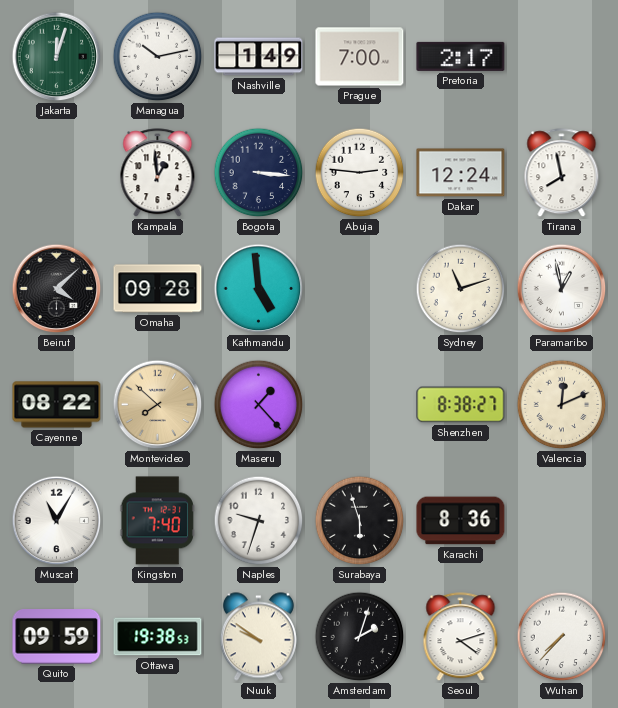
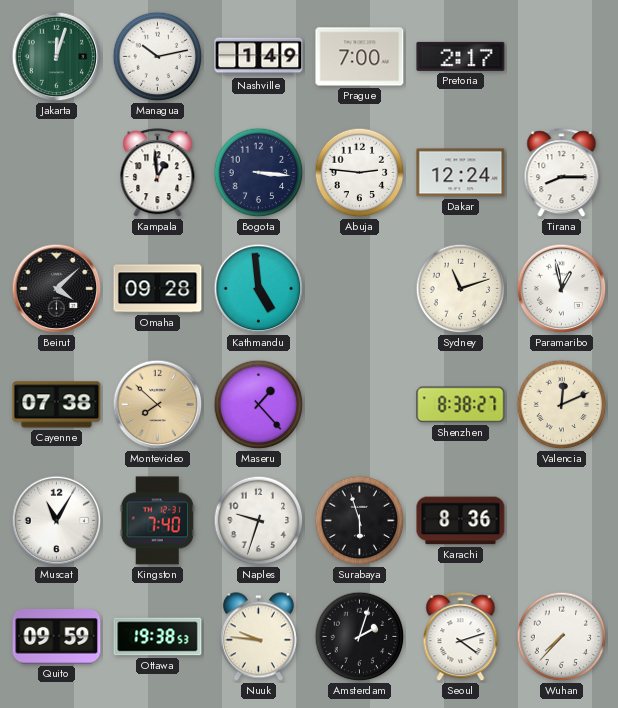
Tirana: 7:58 -> 8:15 (562, 173)
Cayenne: 08:22 -> 07:38 (57, 405)
Nuuk: 9:51 -> 9:46 (258, 637)
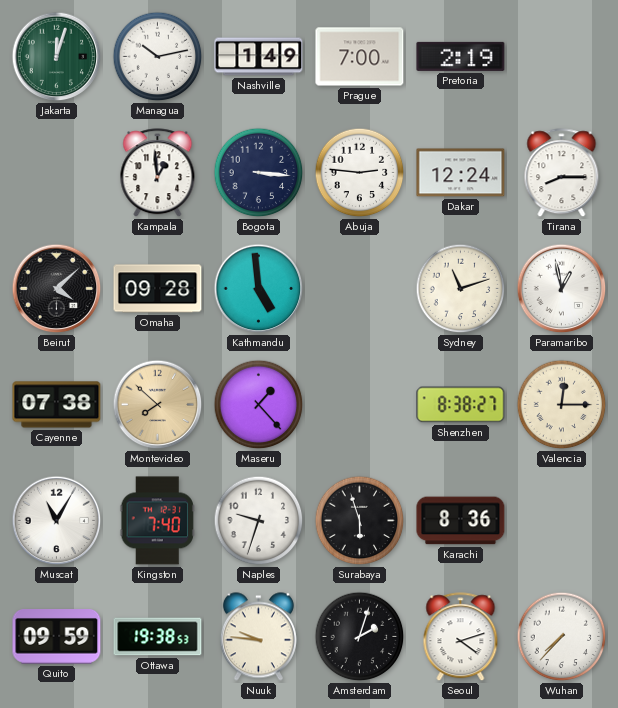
Pretoria: 2:17 -> 2:19 (461, 56)
Valencia: 12:11 -> 12:15 (562, 405)
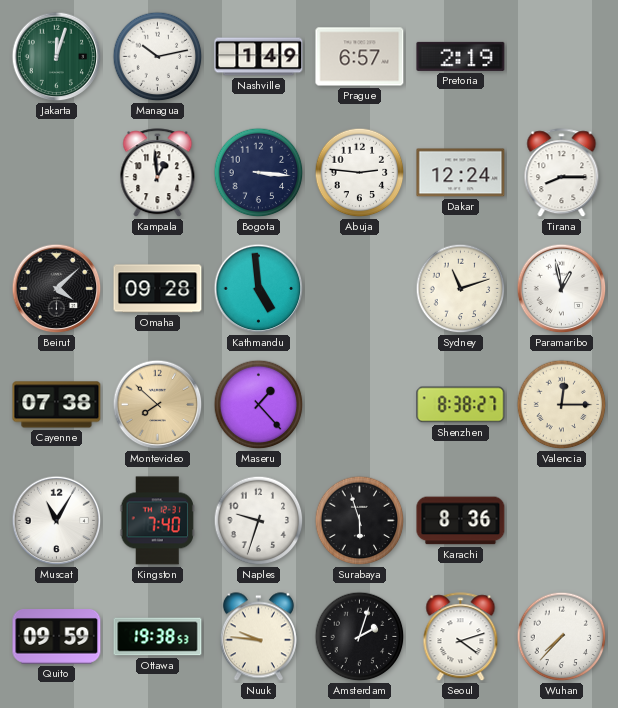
Prague: 7:00 -> 6:57 (360, 57)
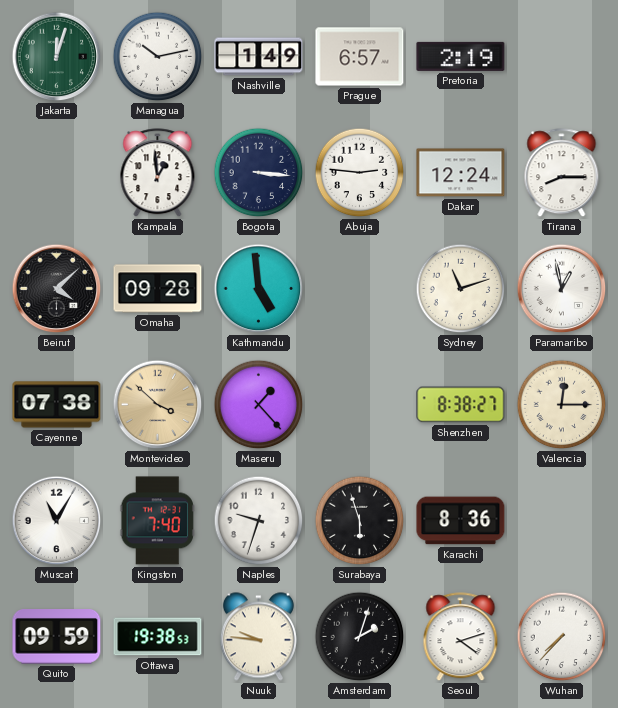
Montevideo: 7:52 -> 3:52 (158, 405)
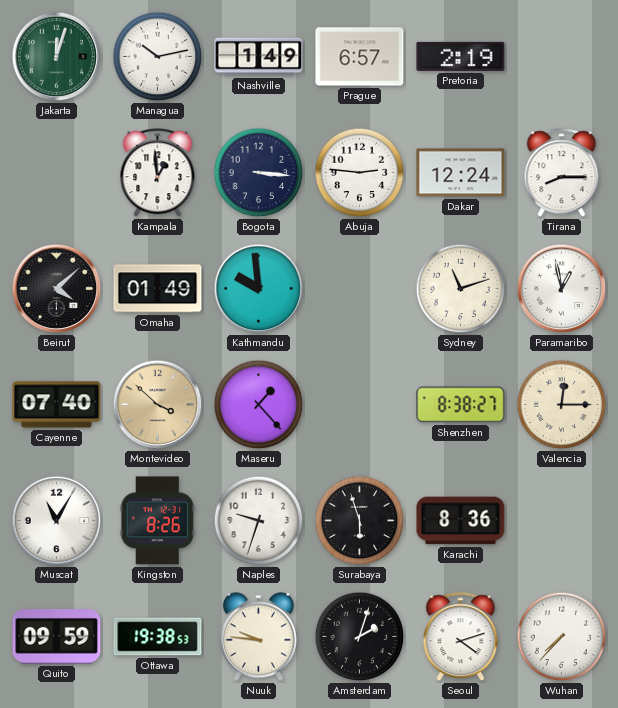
Omaha: 09:28 -> 01:49 (158, 289)
Kathmandu: 4:59 -> 9:59 (259, 289)
Cayenne: 07:38 -> 07:40 (57, 405)
Kingston: 7:40 -> 8:26 (157, 521)
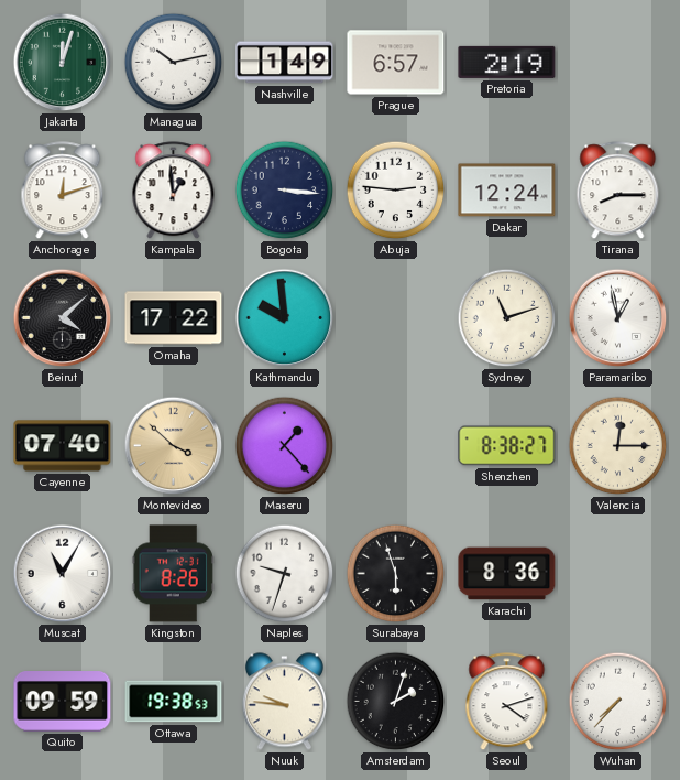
Anchorage: none -> 12:12 (63, 191)
Omaha: 01:49 -> 17:22 (174, 318)
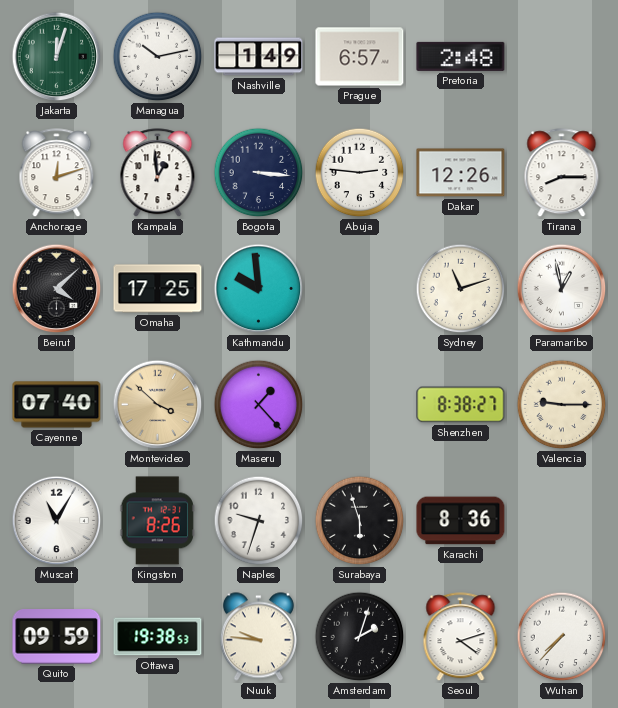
Pretoria: 2:19 -> 2:48 (461, 56)
Dakar: 12:24 -> 12:26 (461, 173)
Omaha: 17:22 -> 17:25 (158, 289)
Valencia: 12:15 -> 9:15 (562, 405)
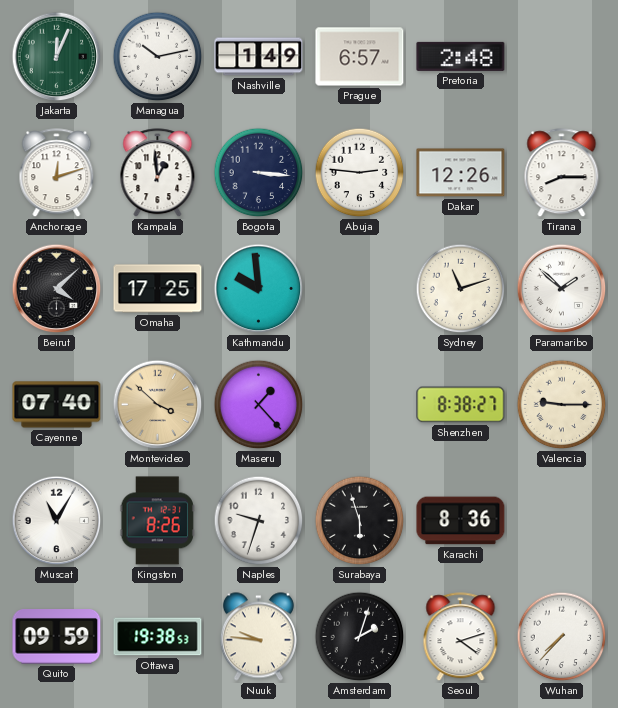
Jakarta: 12:03 -> 12:04 (57, 57)
Paramaribo: 12:58 -> 1:52 (562, 289)
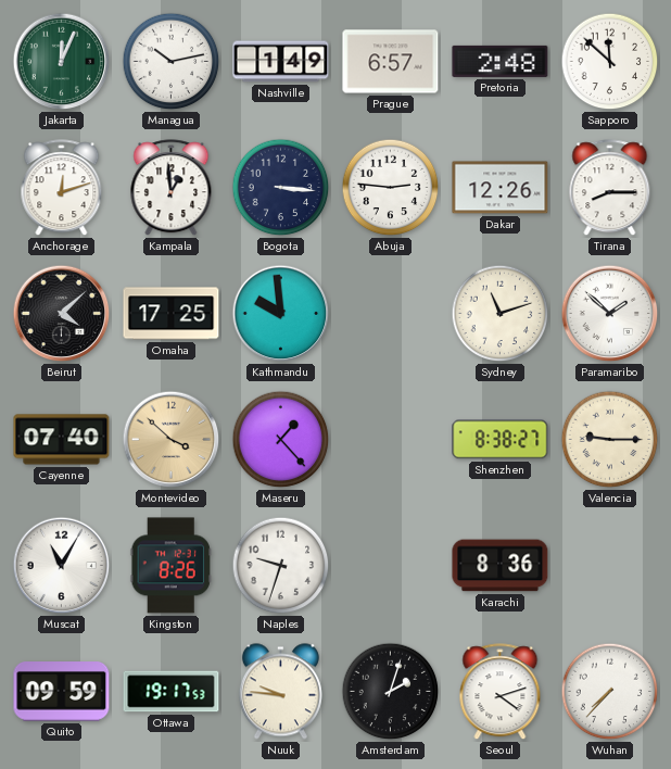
Sapporo: none -> 11:52 (610, 62)
Surabaya: 5:57 -> none (360, 521)
Ottawa: 19:38 -> 19:17 (172, 692)
